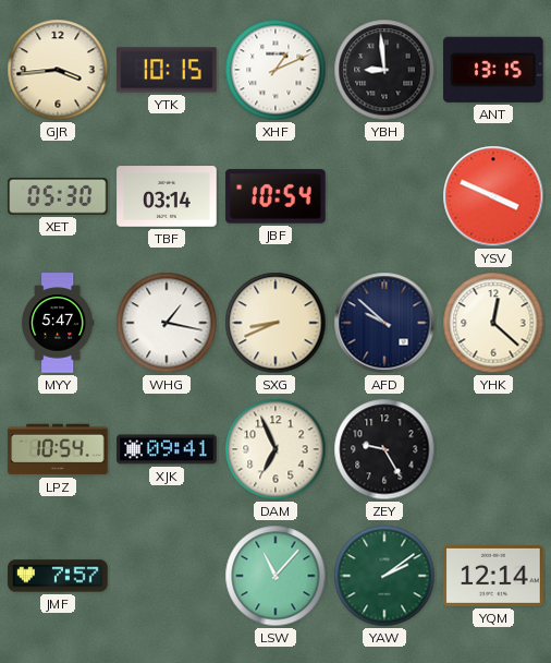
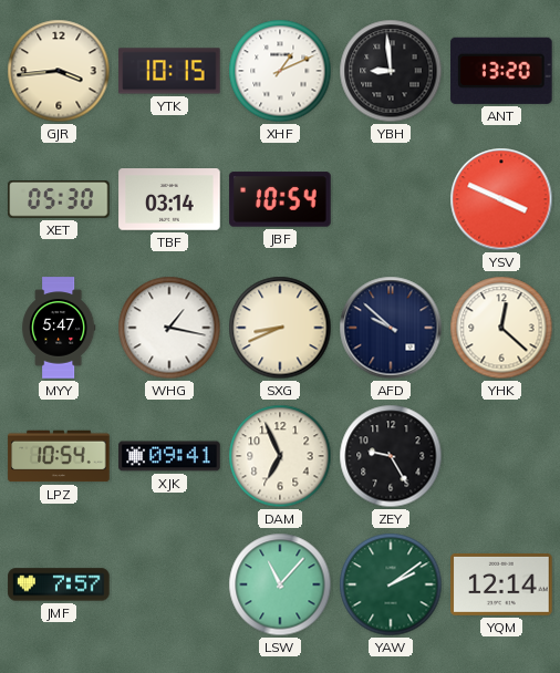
ANT: 13:15 -> 13:20 (502, 71)
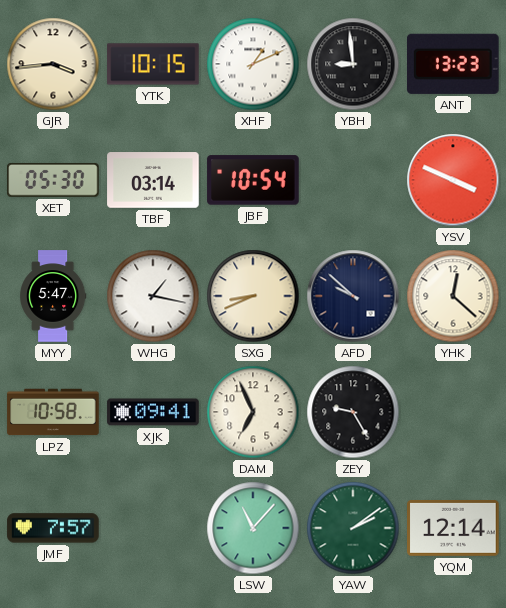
ANT: 13:20 -> 13:23 (454, 64)
LPZ: 10:54 -> 10:58 (53, 412)
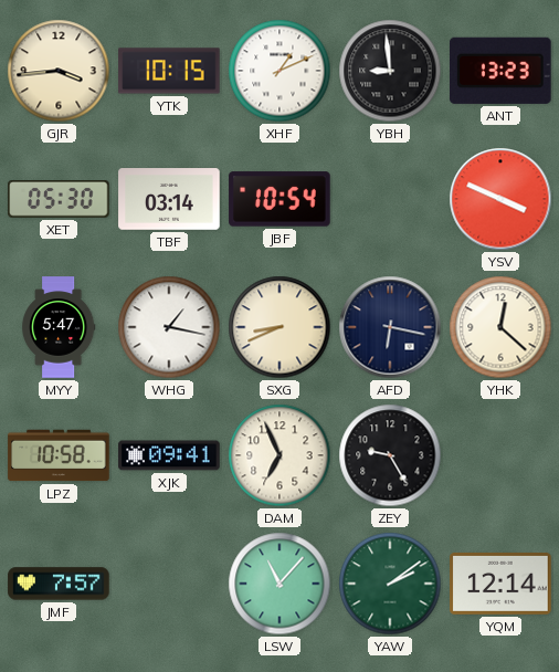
AFD: 9:52 -> 6:17 (390, 327)
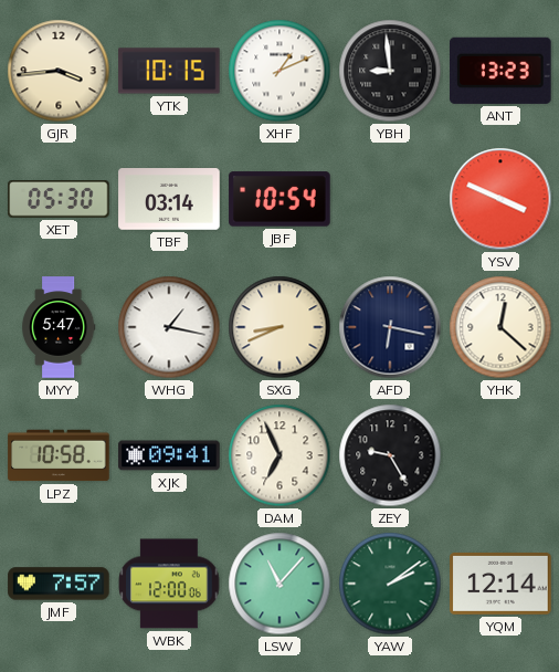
WBK: none -> 12:00 (169, 584)
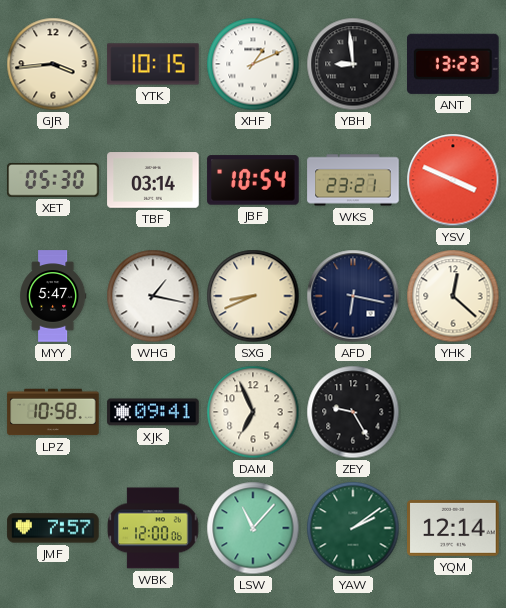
WKS: none -> 23:21 (353, 180)
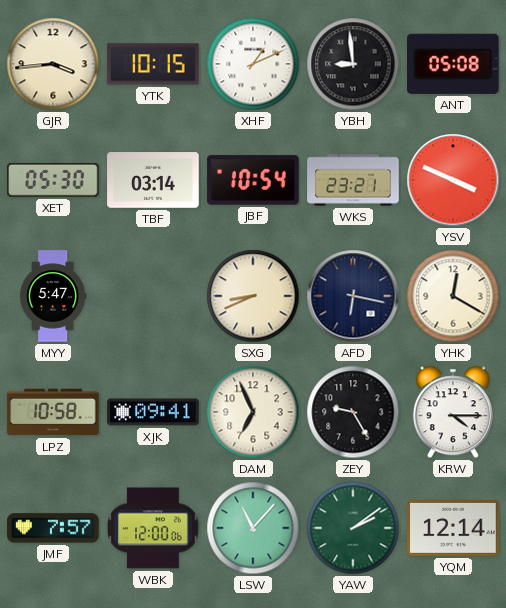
ANT: 13:23 -> 05:08 (454, 64)
WHG: 1:17 -> none (153, 296)
YHK: 12:22 -> 12:20 (453, 296)
KRW: none -> 4:15 (453, 412)
